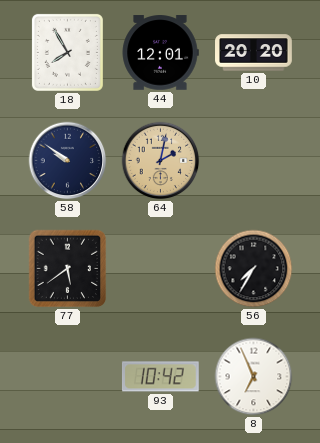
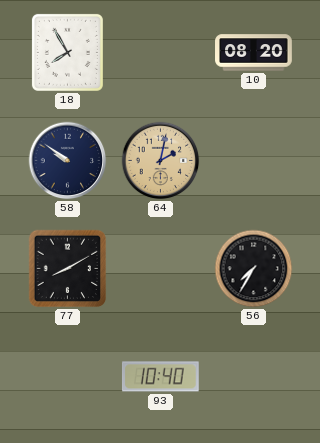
44: 12:01 -> none (160, 53)
10: 20:20 -> 08:20 (254, 53)
77: 5:39 -> 8:10 (68, 269)
93: 10:42 -> 10:40 (161, 377)
8: 6:56 -> none (254, 377)
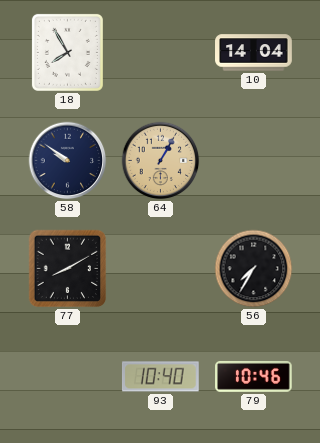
10: 08:20 -> 14:04 (254, 53)
64: 2:02 -> 1:05 (161, 161)
79: none -> 10:46 (254, 377)
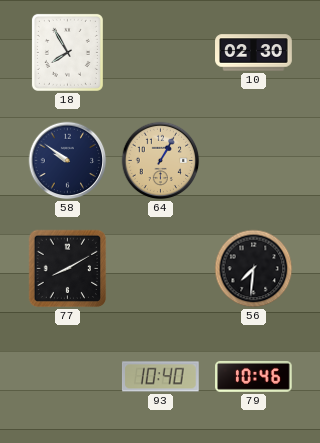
10: 14:04 -> 02:30 (254, 53)
56: 7:35 -> 7:31 (254, 269)
